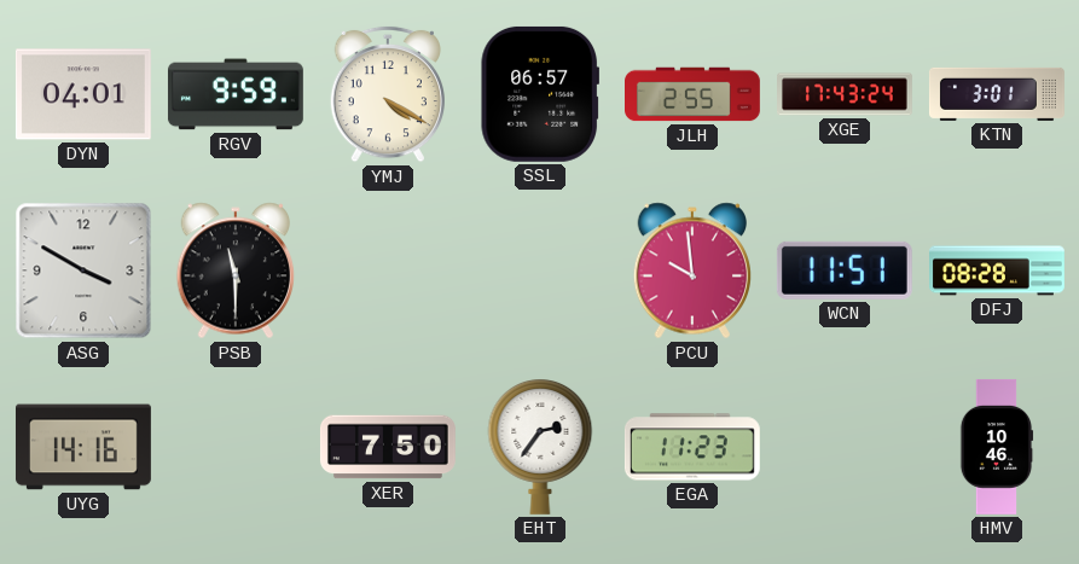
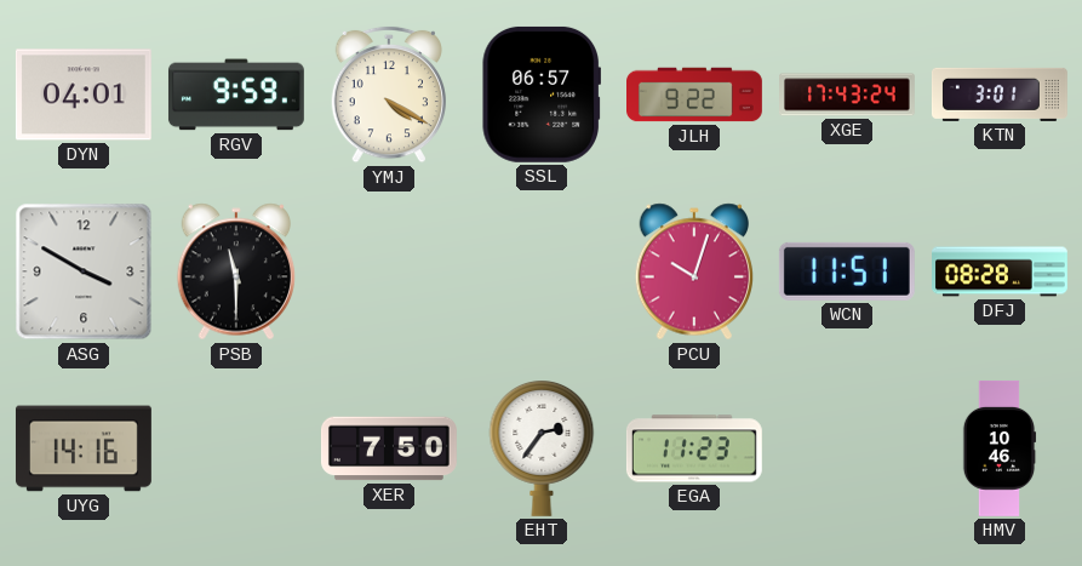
JLH: 2:55 -> 9:22 (695, 95)
PCU: 9:59 -> 10:03 (694, 271)
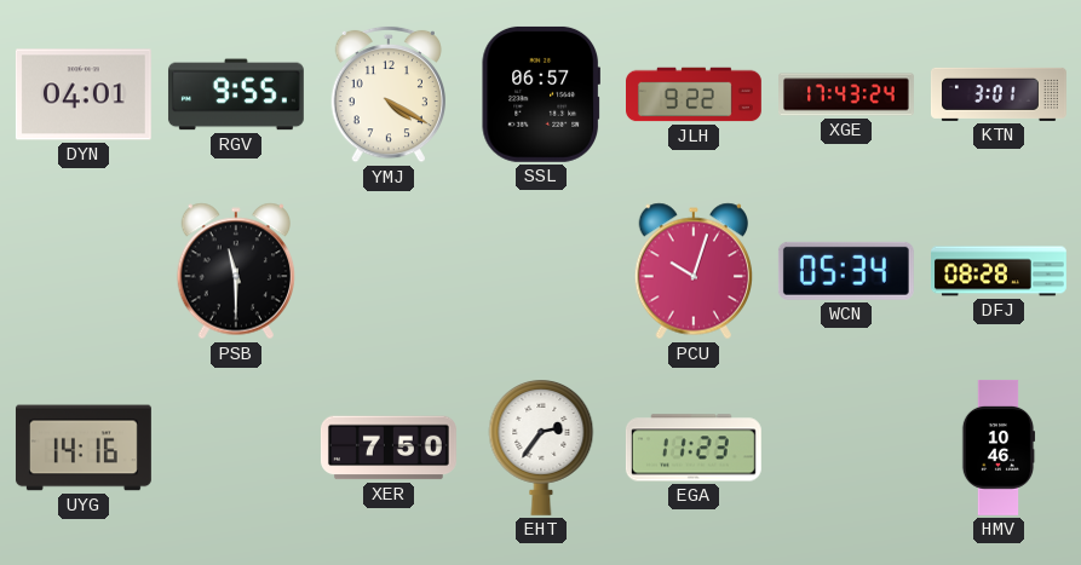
RGV: 9:59 -> 9:55 (236, 94)
ASG: 3:50 -> none (84, 271)
WCN: 11:51 -> 05:34 (846, 271)
